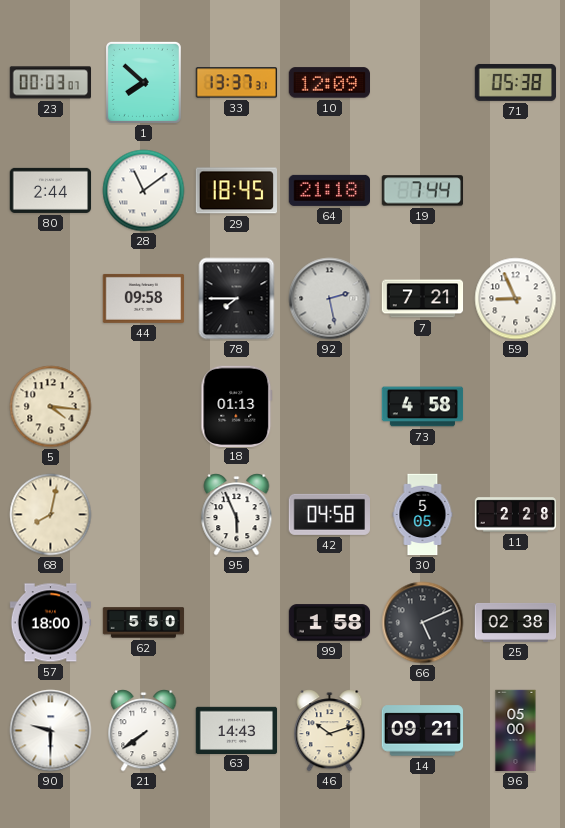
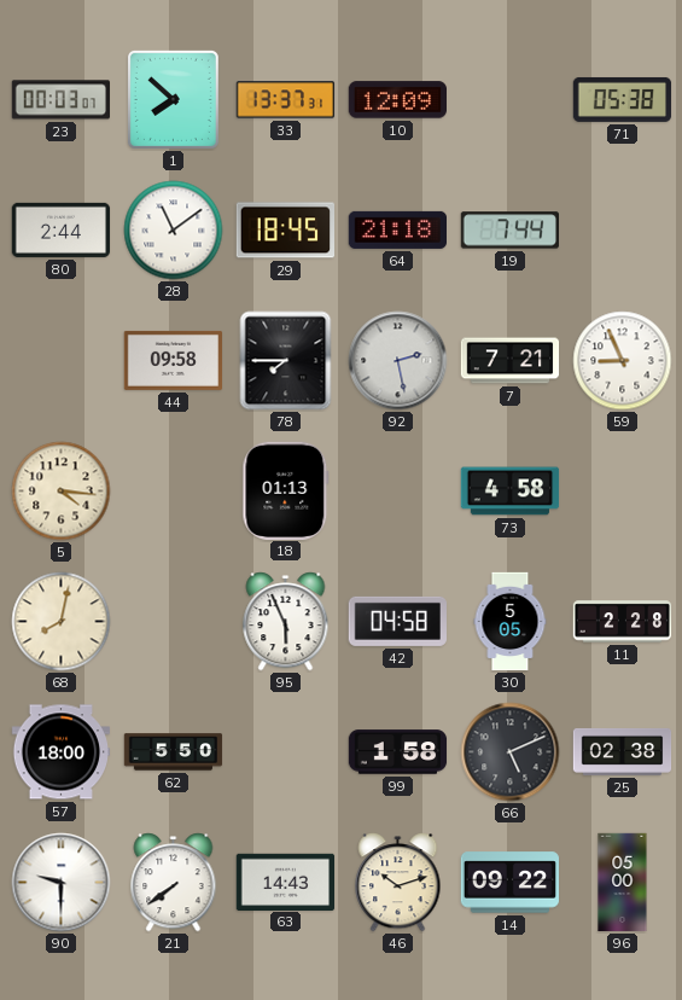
14: 09:21 -> 09:22 (511, 883)
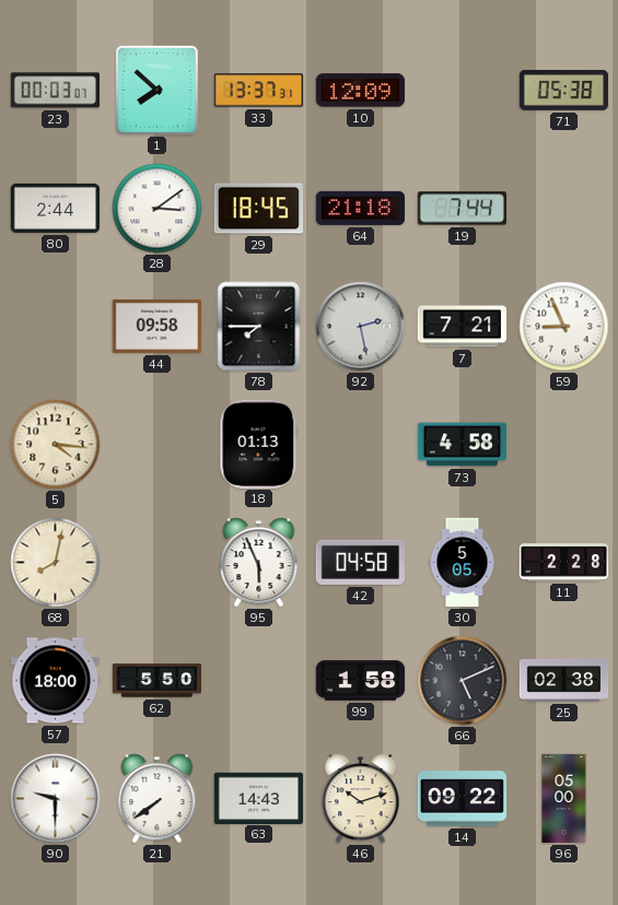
28: 11:09 -> 3:09 (158, 209)
